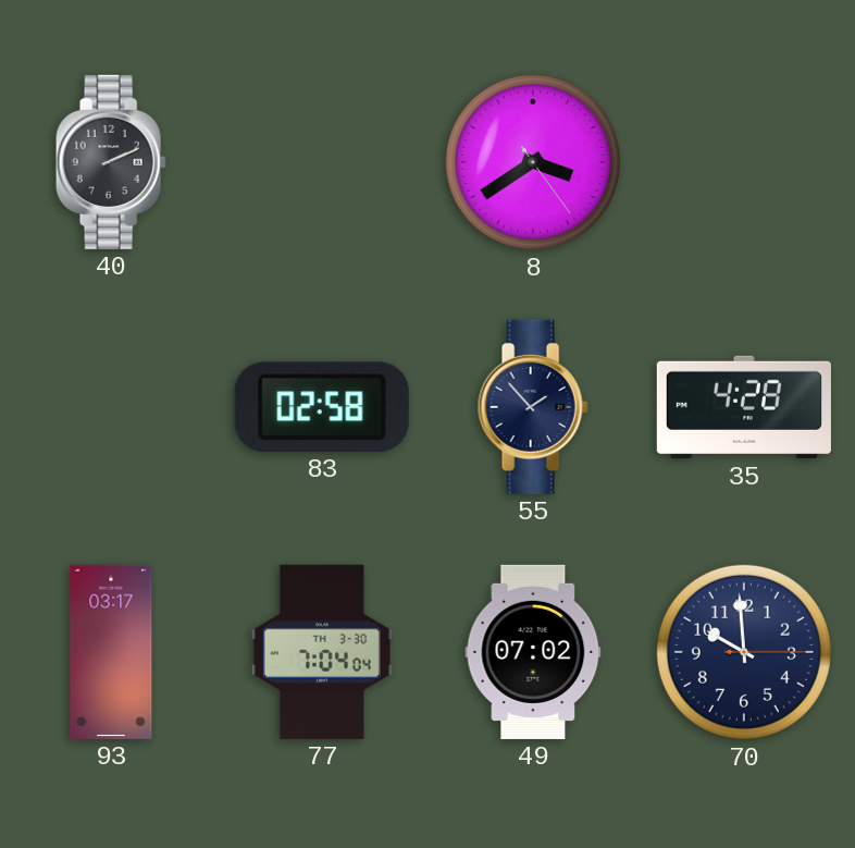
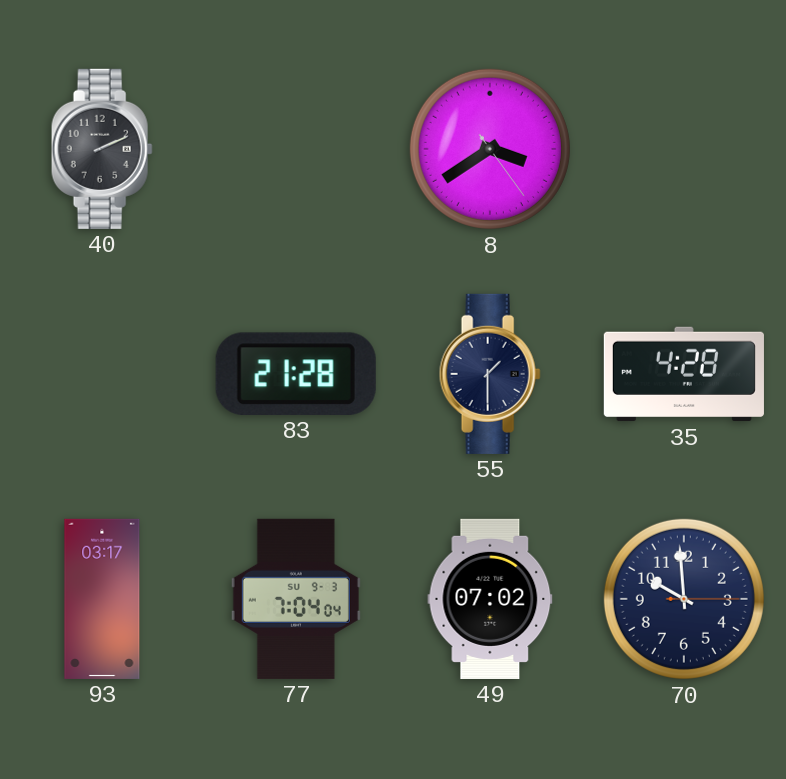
83: 02:58 -> 21:28 (296, 374)
55: 1:53 -> 1:30 (490, 374)
77 date: TH 3-30 -> SU 9-3 (296, 599)
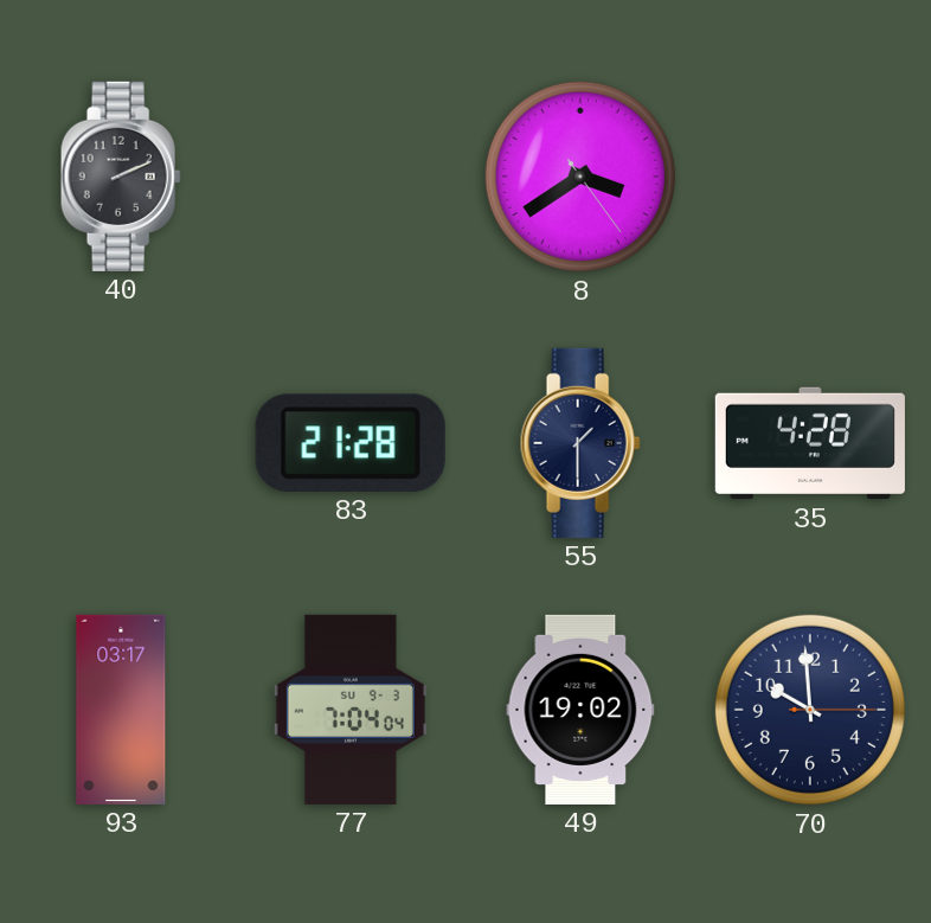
49: 07:02 -> 19:02 (580, 710)
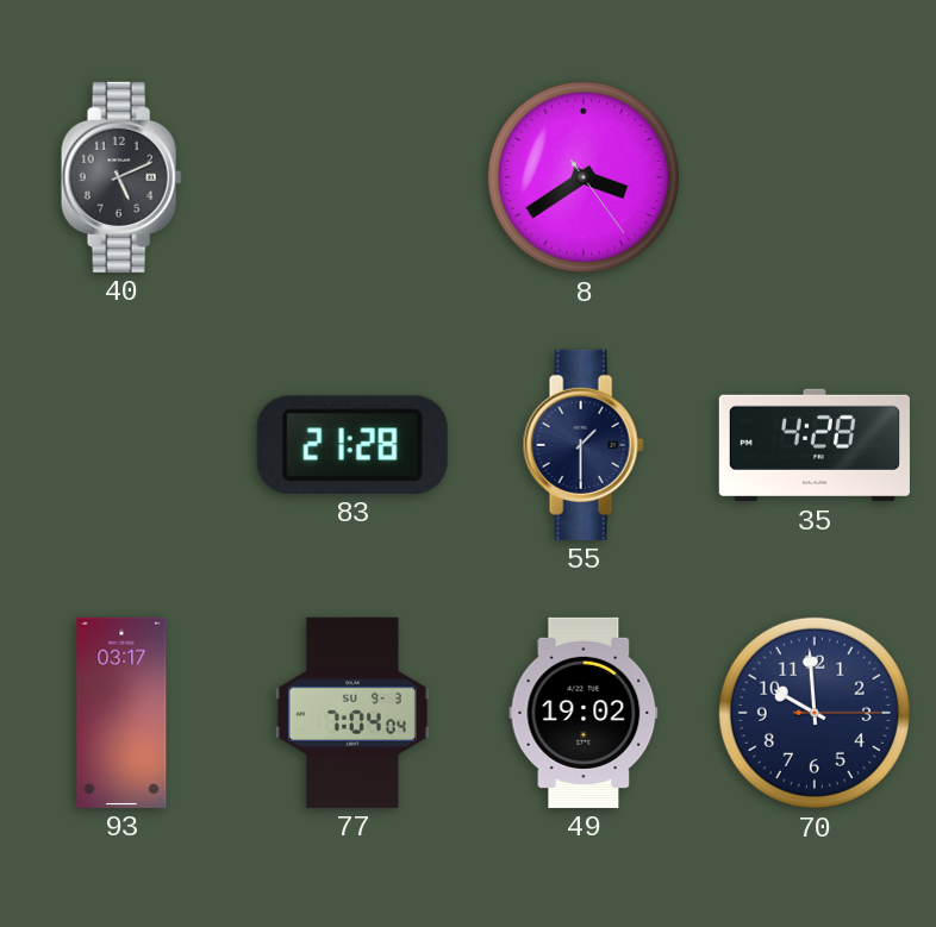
40: 2:11 -> 5:11 (121, 177)
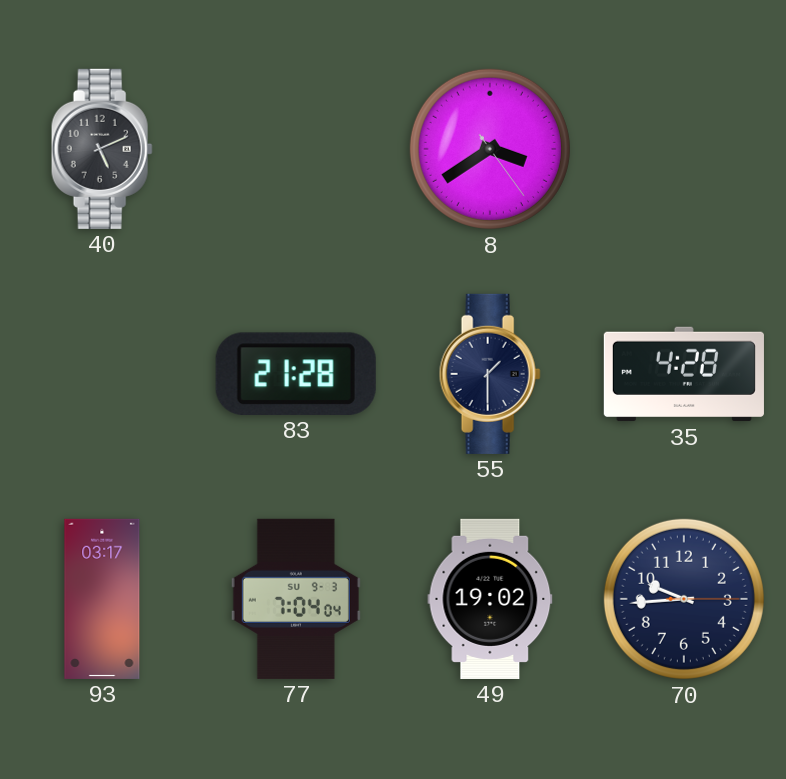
70: 9:59 -> 9:44 (684, 599)
